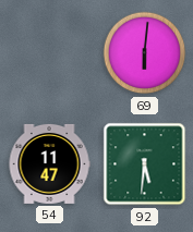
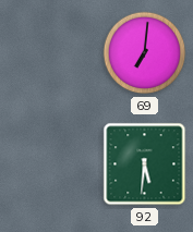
69: 6:01 -> 7:01 (145, 53)
54: 11:47 -> none (49, 163)
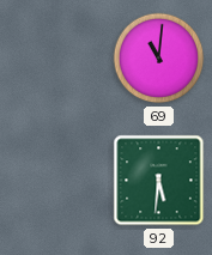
69: 7:01 -> 11:01 (159, 59)
